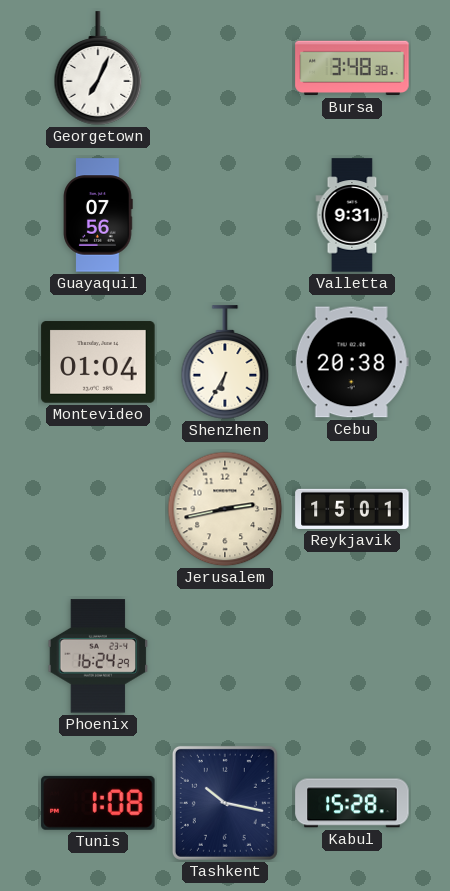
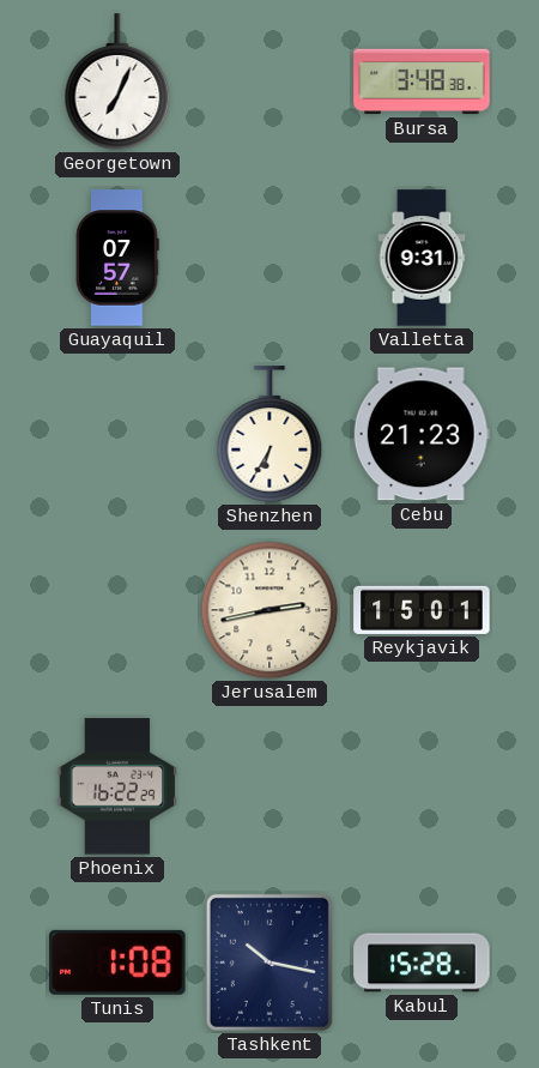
Guayaquil: 07:56 -> 07:57 (117, 258)
Montevideo: 01:04 -> none (98, 362)
Cebu: 20:38 -> 21:23 (422, 434)
Phoenix: 16:24 -> 16:22 (117, 786)
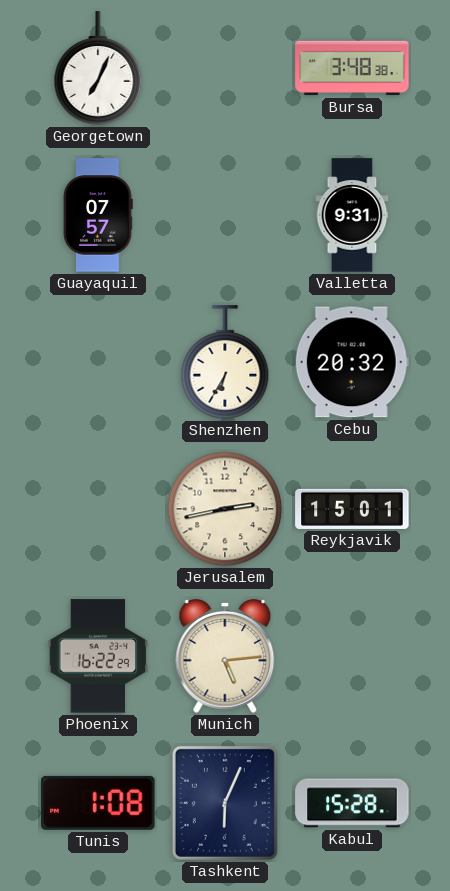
Cebu: 21:23 -> 20:32 (352, 362)
Munich: none -> 5:14 (225, 656)
Tashkent: 10:17 -> 6:04 (225, 803)
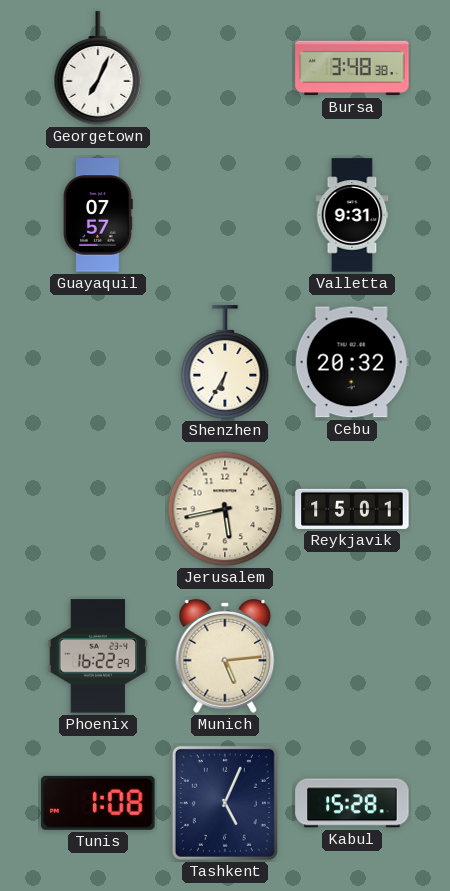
Jerusalem: 2:43 -> 5:43 (225, 509)
Tashkent: 6:04 -> 5:04 (225, 803)
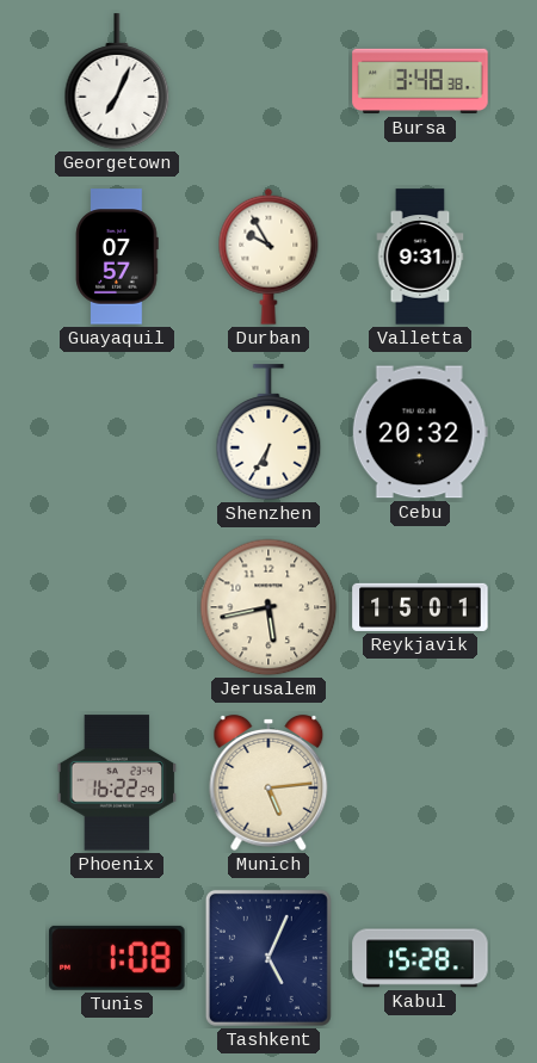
Durban: none -> 9:55 (268, 257)
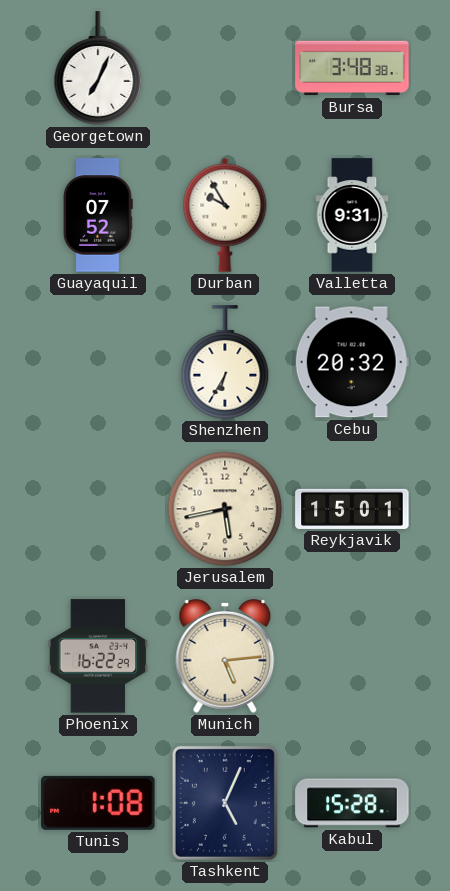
Guayaquil: 07:57 -> 07:52 (98, 215)
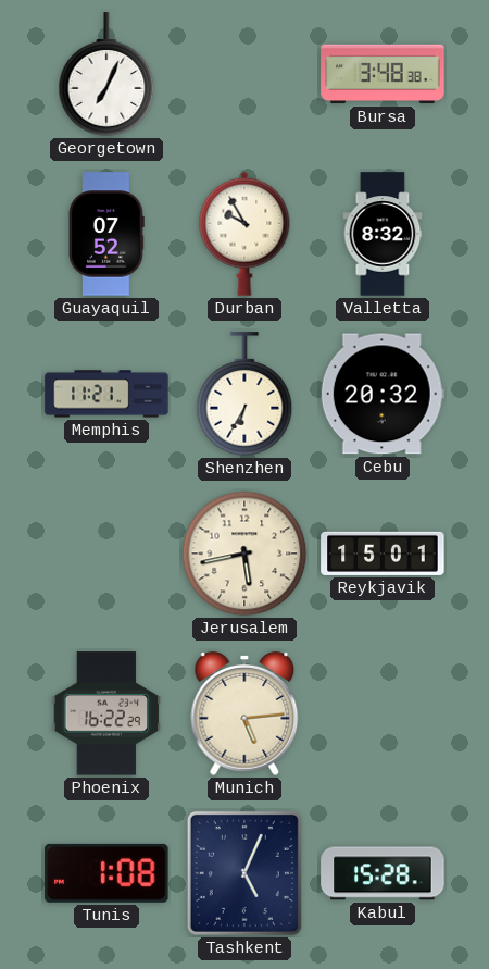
Valletta: 9:31 -> 8:32 (383, 234)
Memphis: none -> 11:21 (106, 394)
